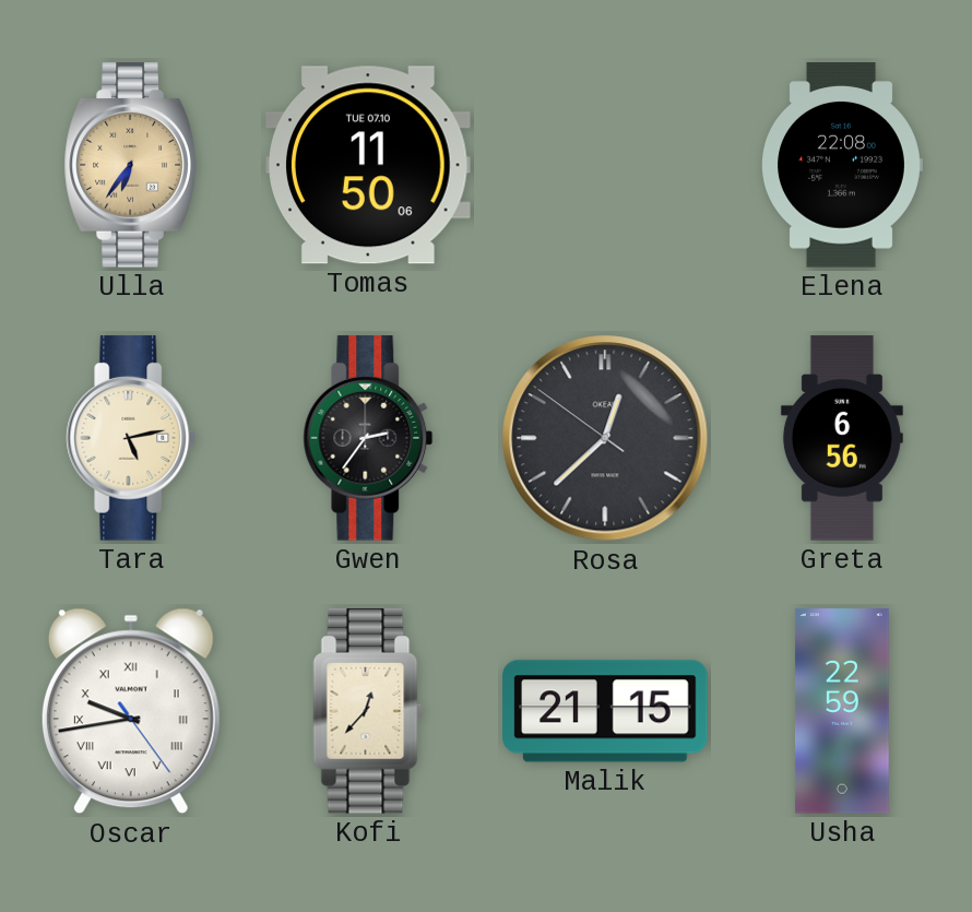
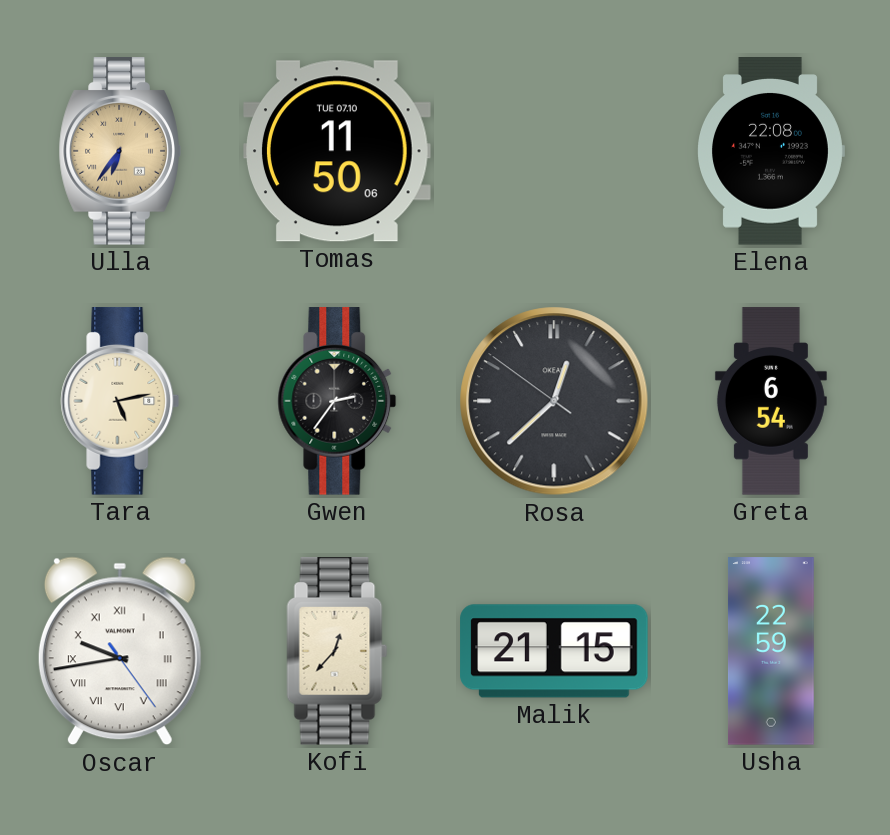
Greta: 6:56 -> 6:54 (771, 401)
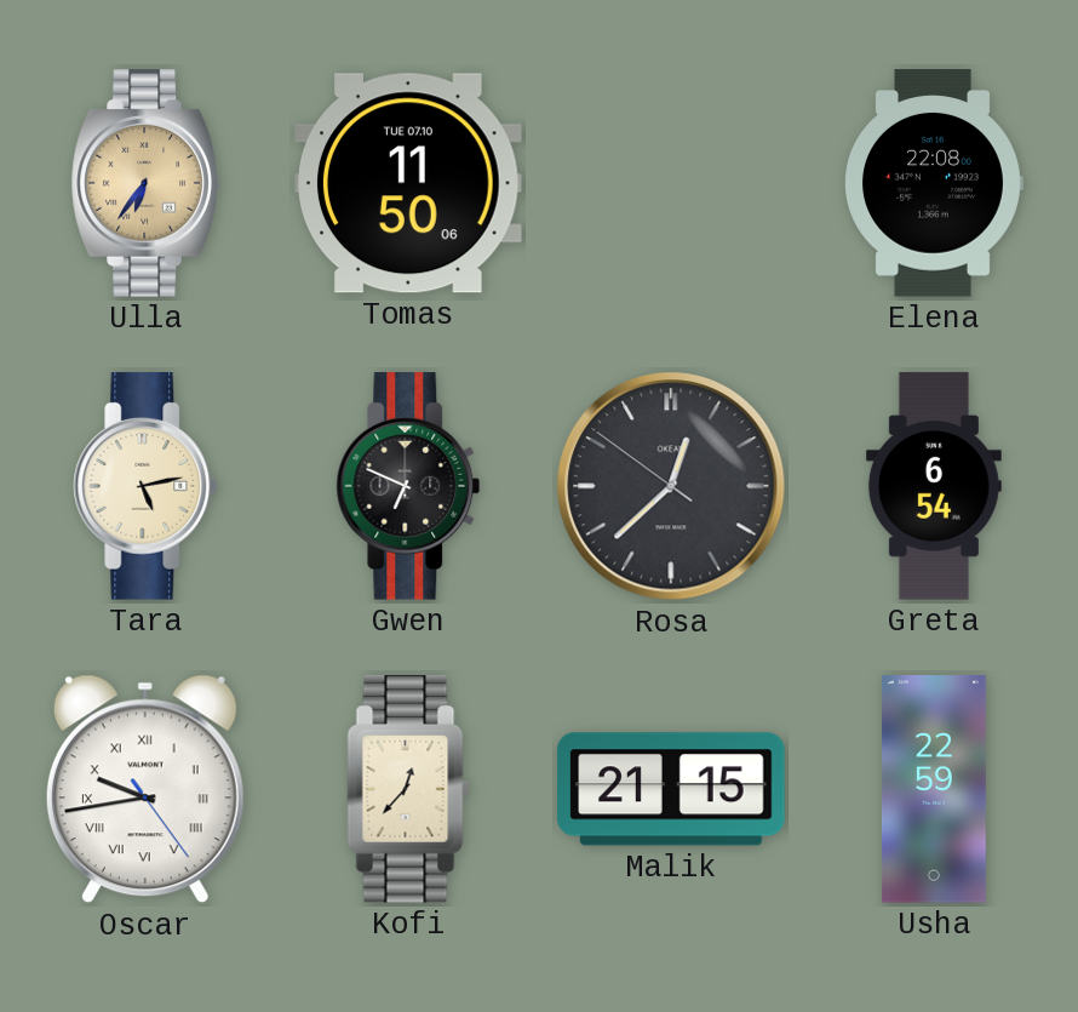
Gwen: 2:36 -> 6:49 (408, 486)
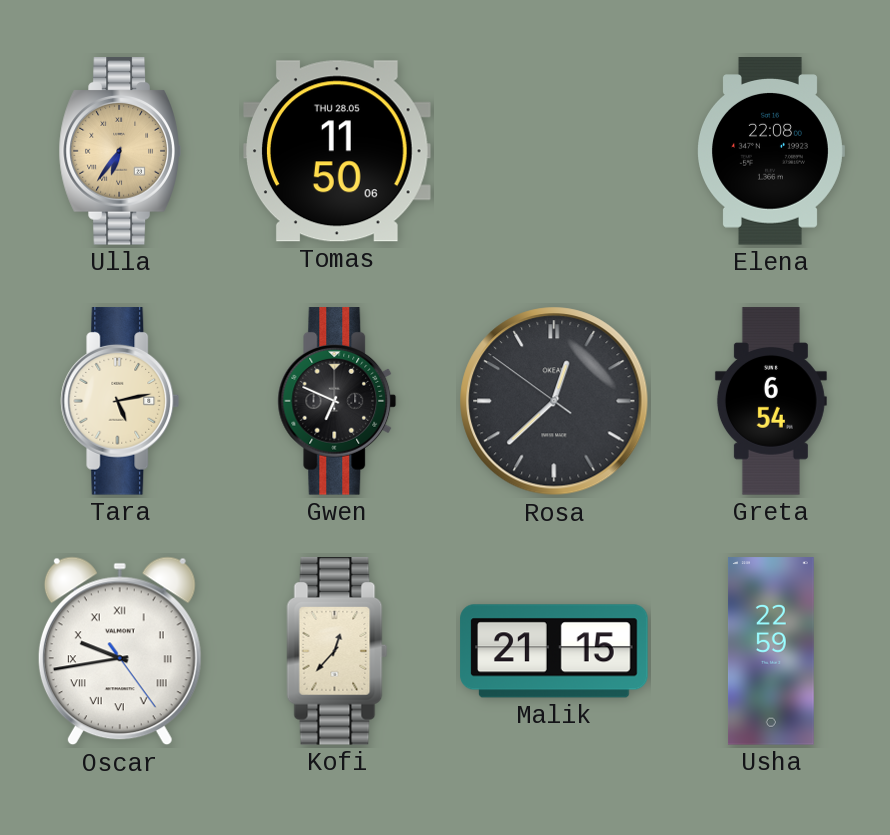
Tomas date: TUE 07.10 -> THU 28.05 (338, 151)
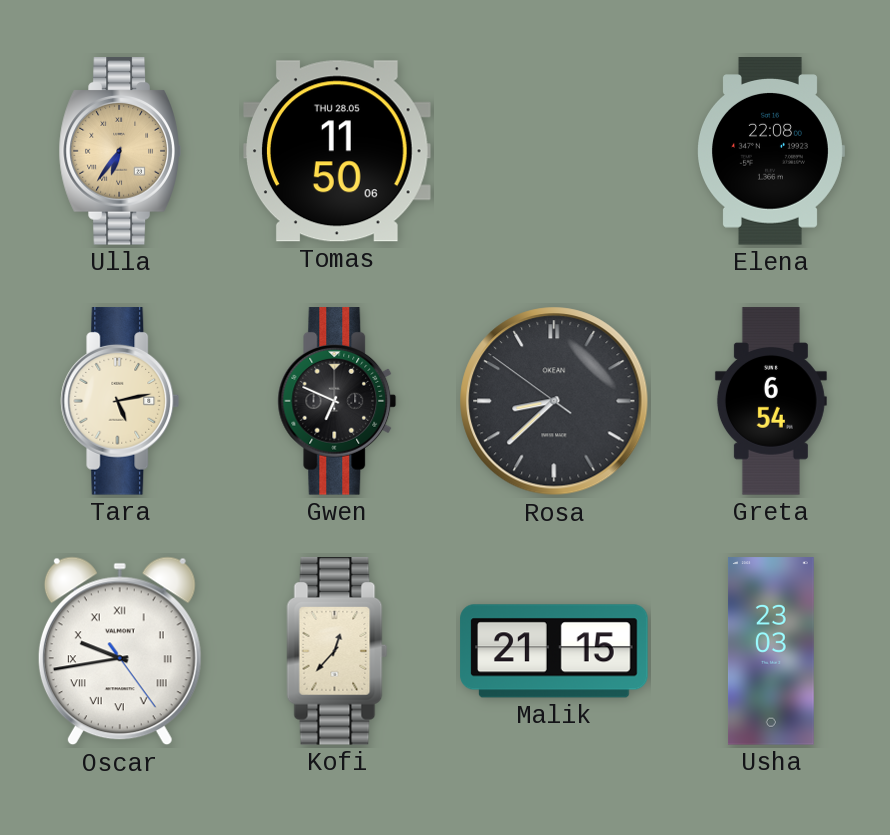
Rosa: 12:37 -> 8:37 (554, 401)
Usha: 22:59 -> 23:03 (771, 651)
